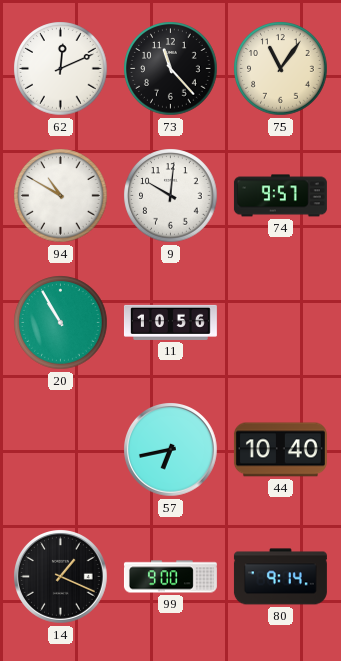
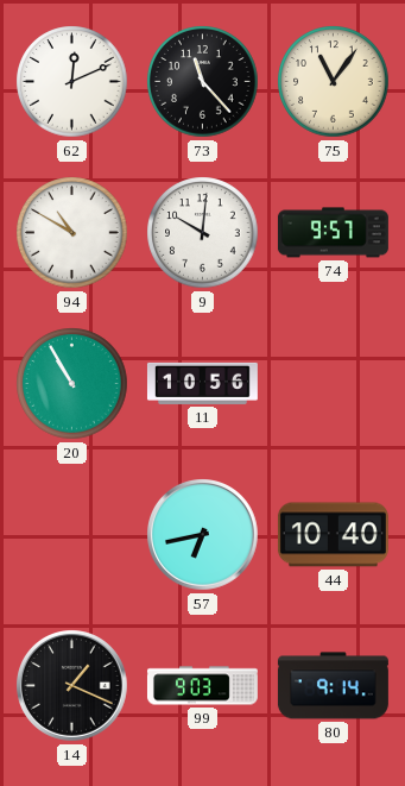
99: 9:00 -> 9:03 (202, 686)
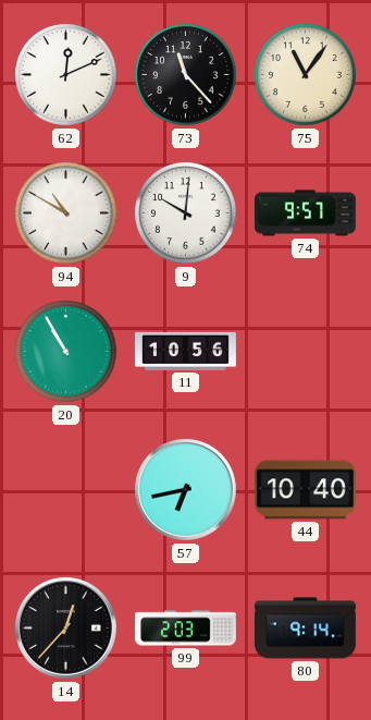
14: 1:19 -> 12:37 (66, 629)
99: 9:03 -> 2:03 (185, 629)
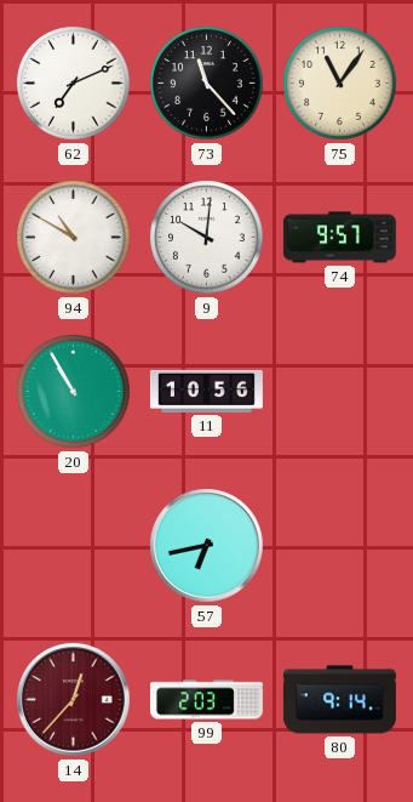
62: 12:11 -> 7:11 (74, 84)
44: 10:40 -> none (305, 490)
14 dial: black -> burgundy (74, 700)
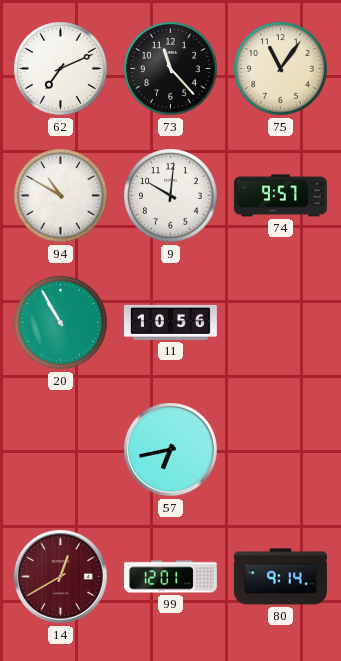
14: 12:37 -> 12:40 (61, 577)
99: 2:03 -> 12:01 (170, 577)
